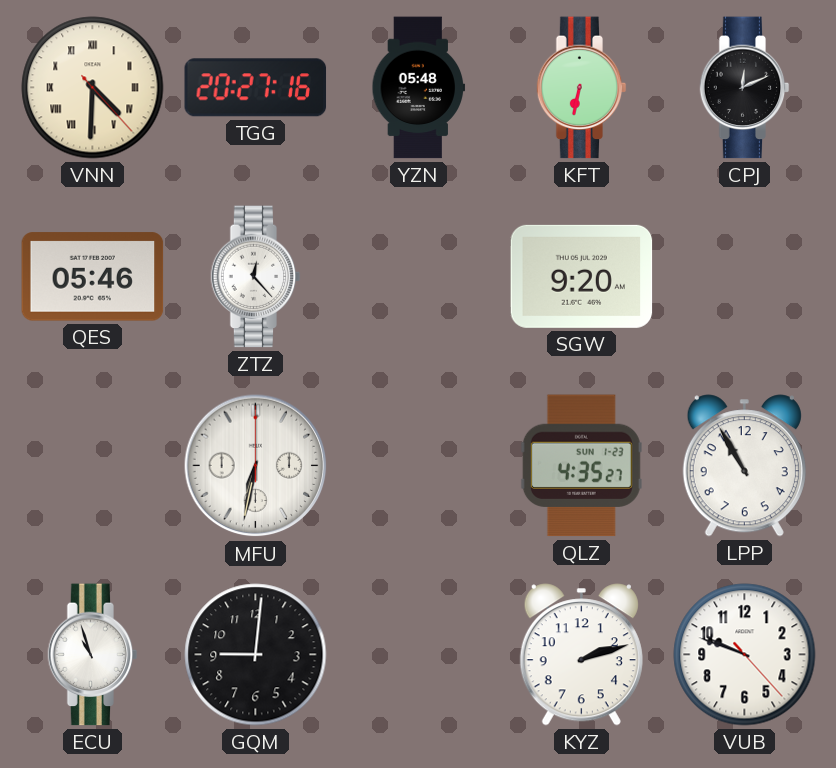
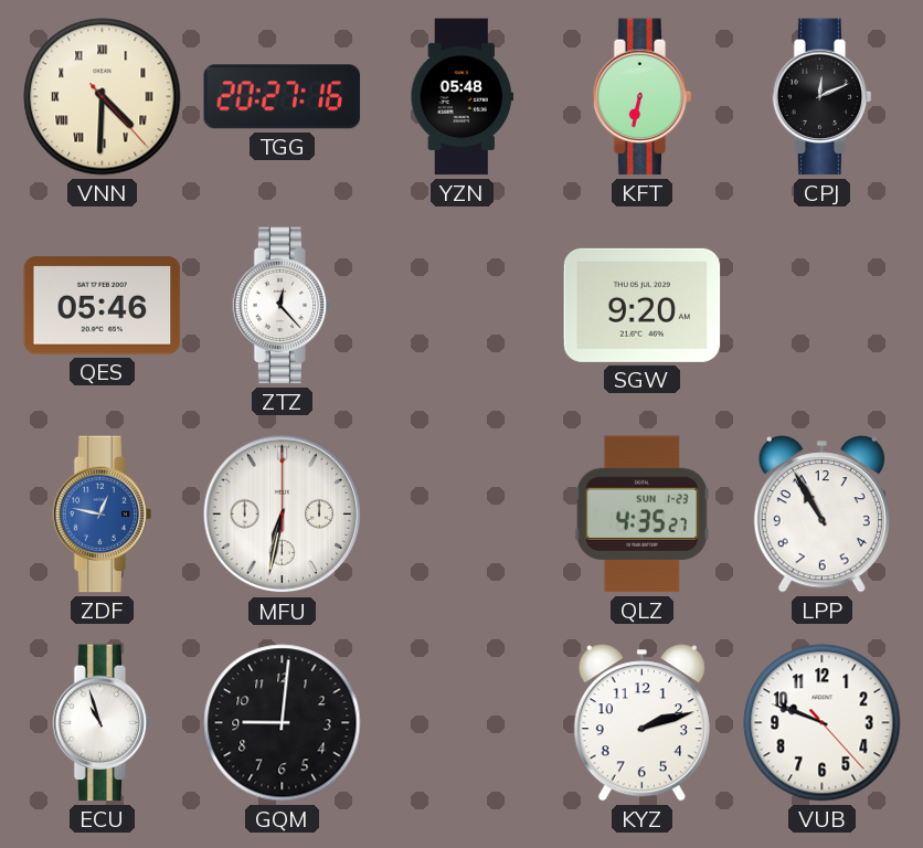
ZDF: none -> 12:47 (103, 515)
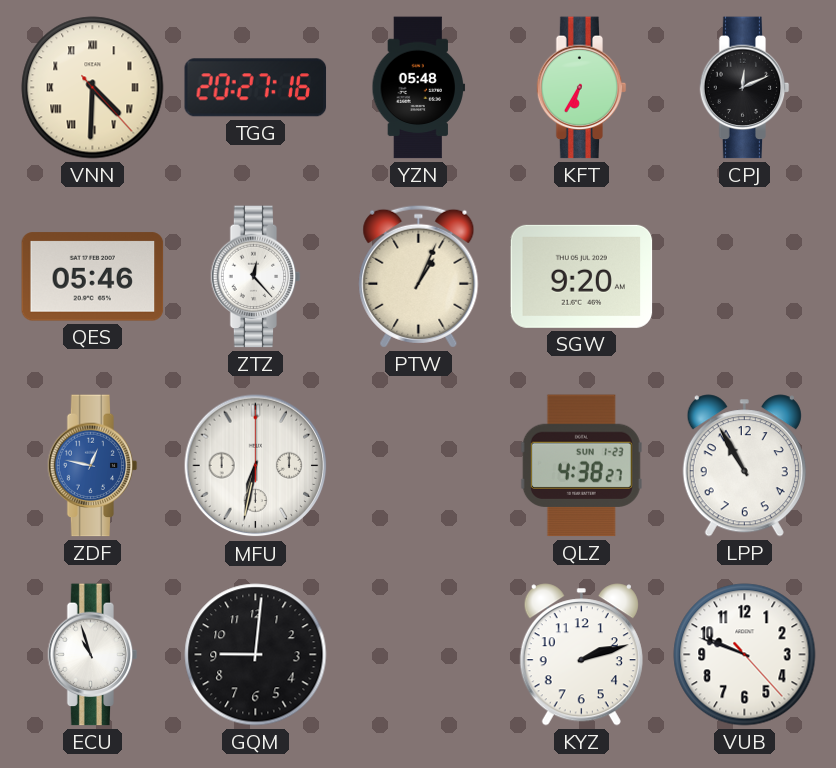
KFT: 6:32 -> 6:35 (582, 88)
PTW: none -> 1:04 (419, 276)
QLZ: 4:35 -> 4:38 (581, 466)
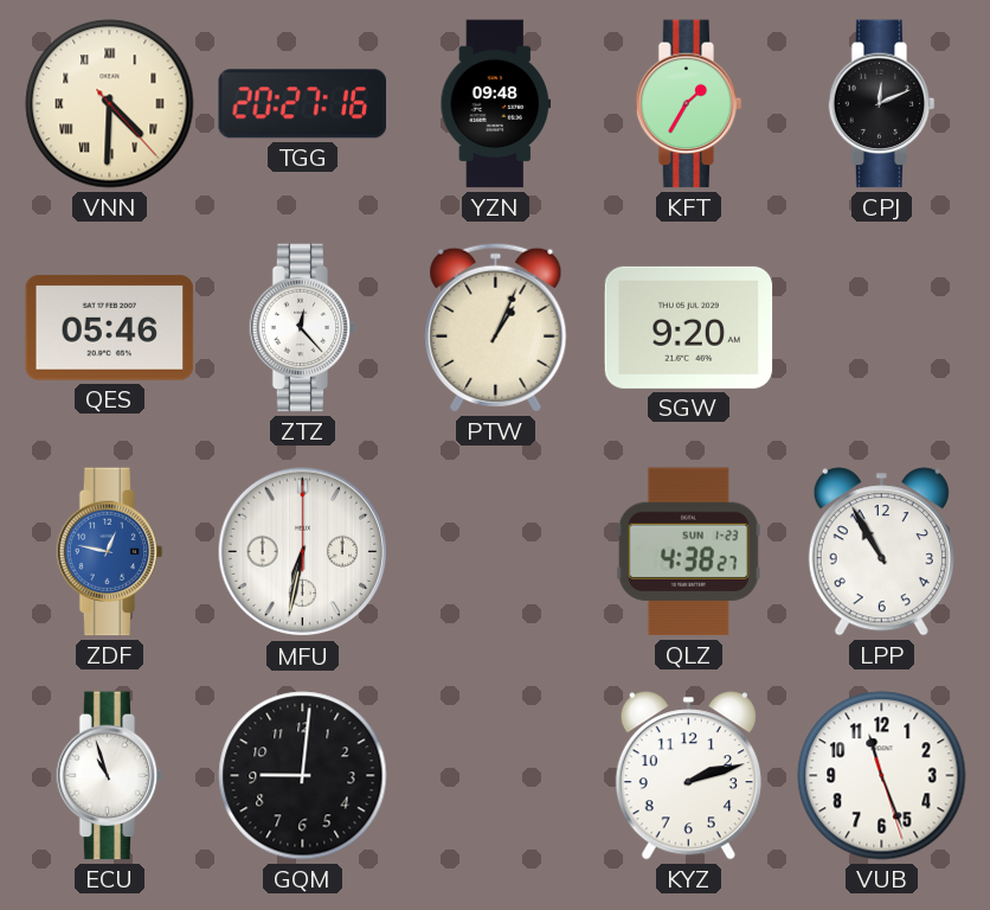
YZN: 05:48 -> 09:48 (496, 104)
KFT: 6:35 -> 1:35 (689, 104)
VUB: 9:48 -> 11:26 (882, 776)
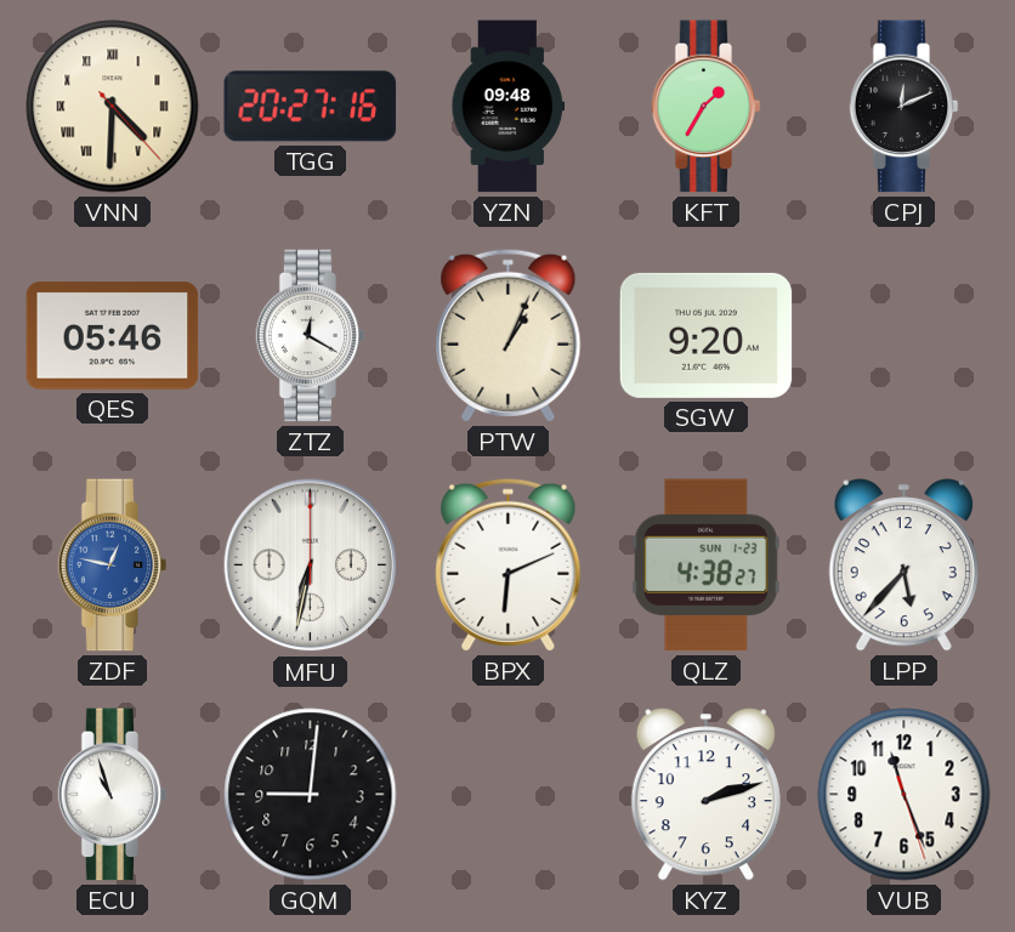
ZTZ: 12:23 -> 12:20 (311, 336)
BPX: none -> 6:11 (509, 564)
LPP: 10:55 -> 5:37 (903, 566)
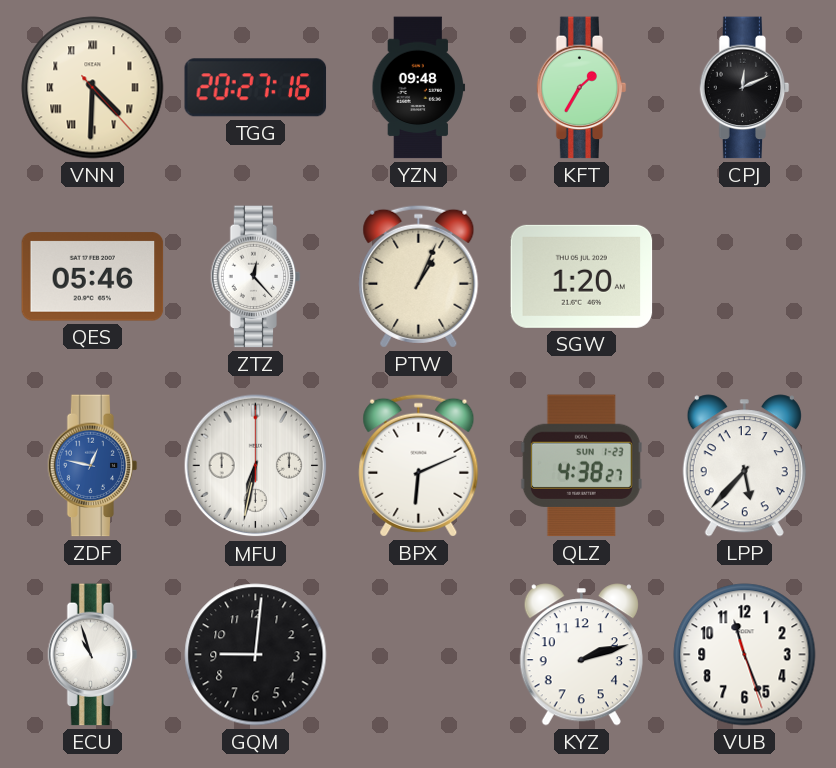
ZTZ: 12:20 -> 12:23 (256, 277)
SGW: 9:20 -> 1:20 (582, 276)
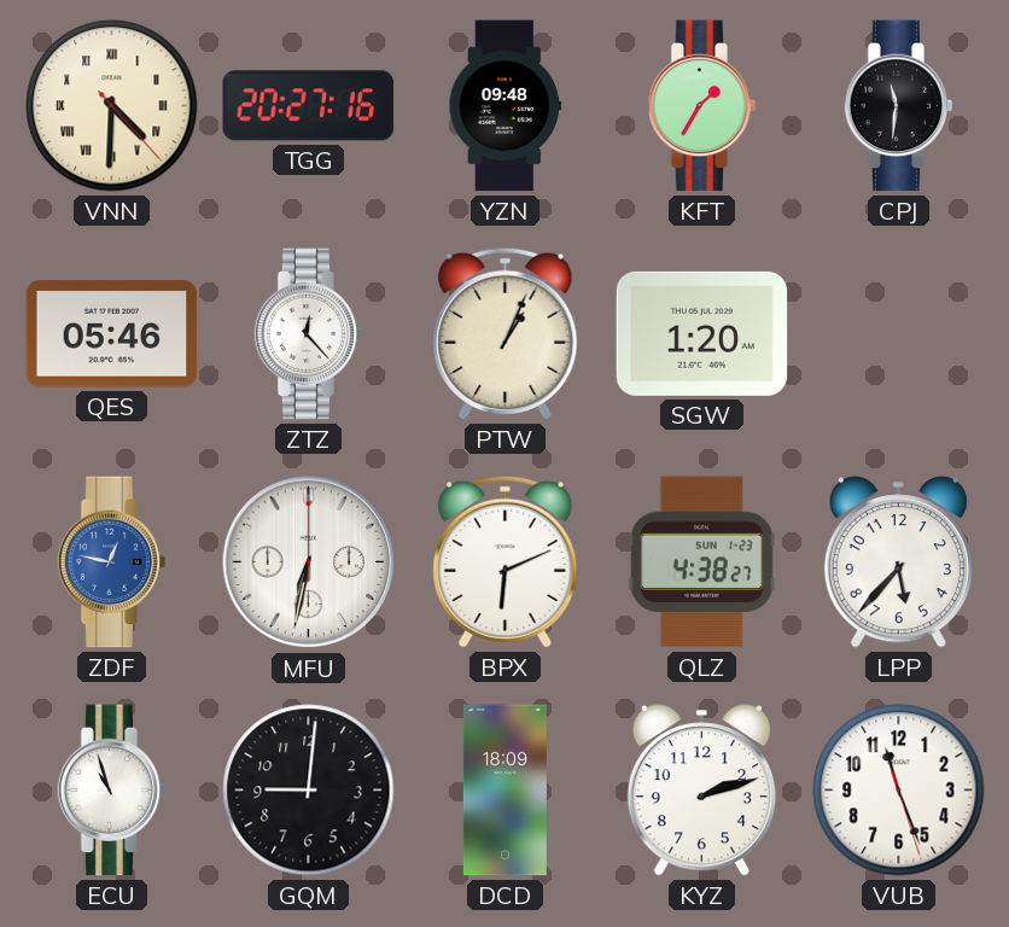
CPJ: 12:11 -> 11:31 (899, 106)
DCD: none -> 18:09 (505, 791)
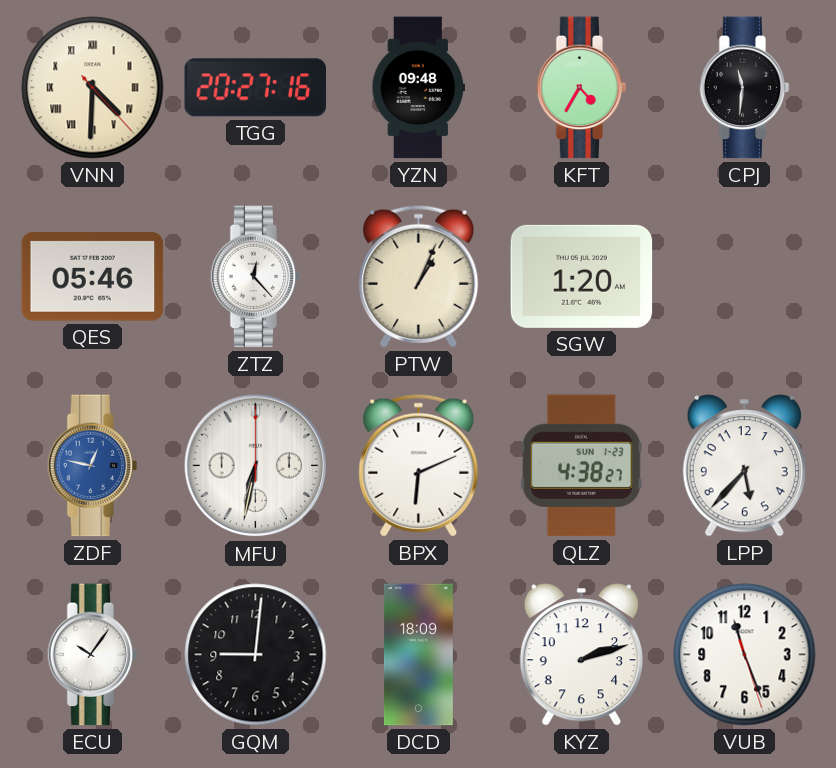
KFT: 1:35 -> 4:35 (582, 88)
ECU: 10:57 -> 10:06 (93, 655)
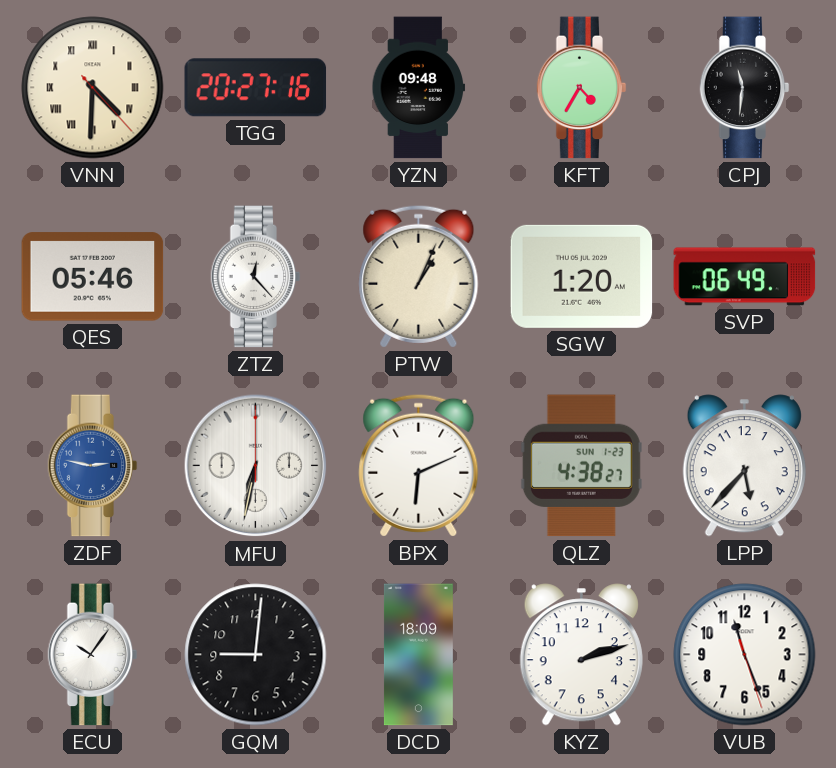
SVP: none -> 06:49 (745, 277)
ZDF: 12:47 -> 2:47 (93, 466)
